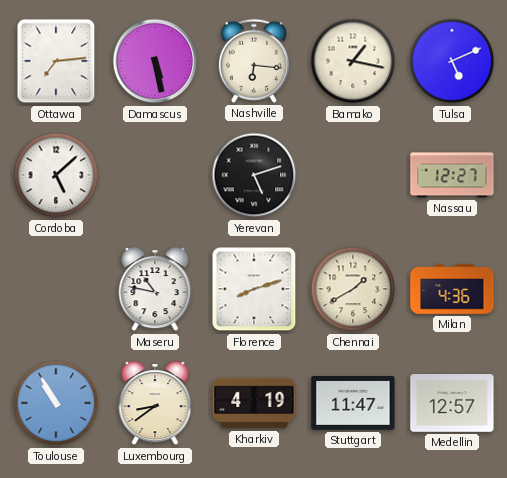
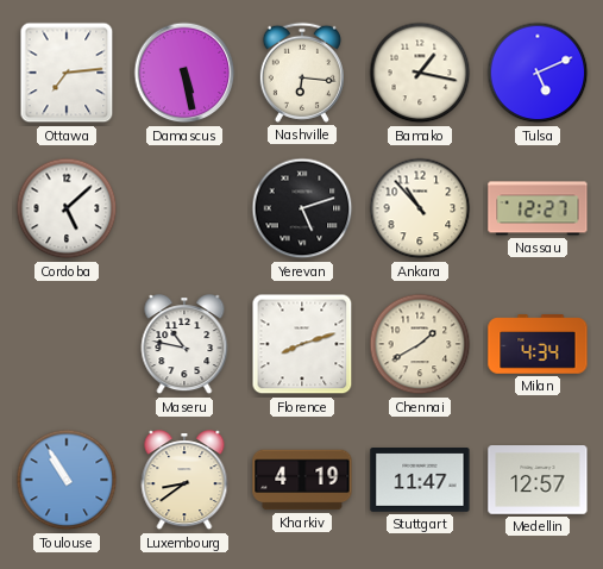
Ankara: none -> 10:53 (420, 208)
Milan: 4:36 -> 4:34 (538, 344)
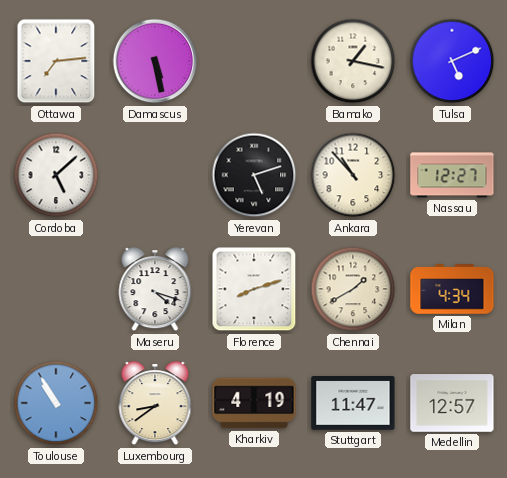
Nashville: 6:16 -> none (302, 73)
Maseru: 10:47 -> 4:18 (155, 290)
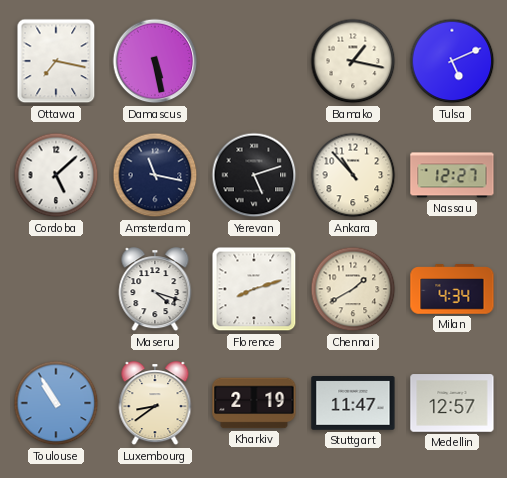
Ottawa: 7:14 -> 7:17 (56, 61)
Amsterdam: none -> 11:17 (155, 175)
Kharkiv: 4:19 -> 2:19 (254, 403)
